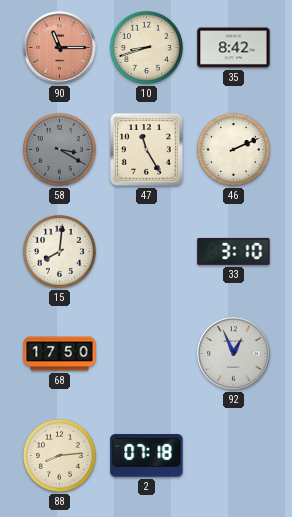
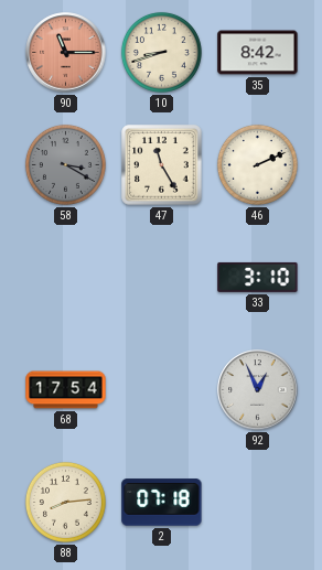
15: 8:01 -> none (59, 251)
68: 17:50 -> 17:54 (66, 390)
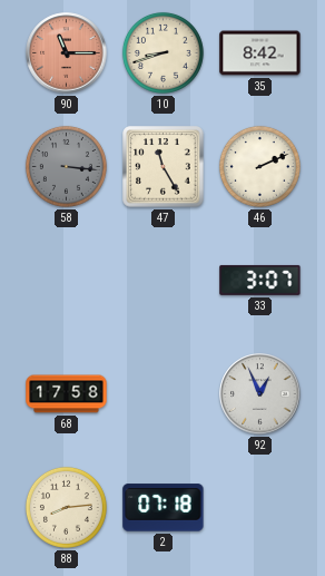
58: 3:20 -> 3:16 (66, 166)
33: 3:10 -> 3:07 (260, 280)
68: 17:54 -> 17:58 (67, 394)
